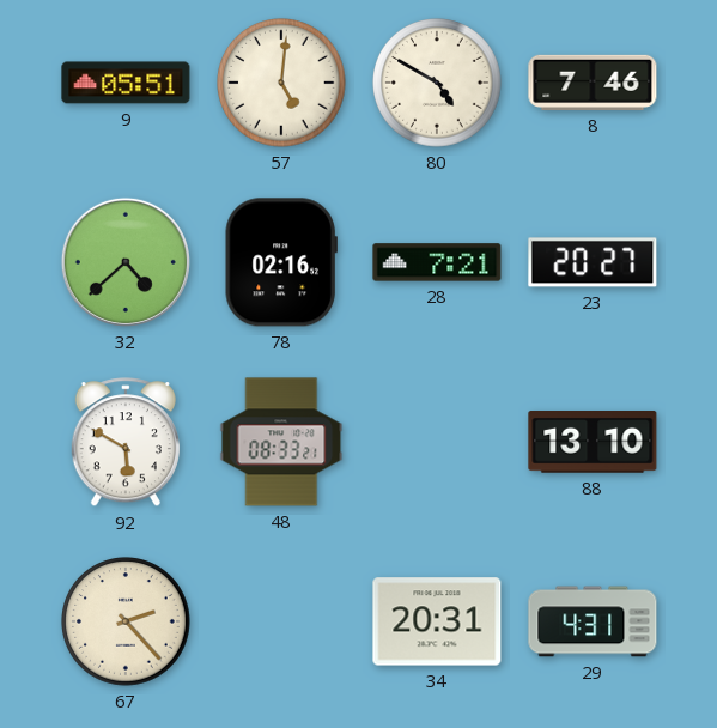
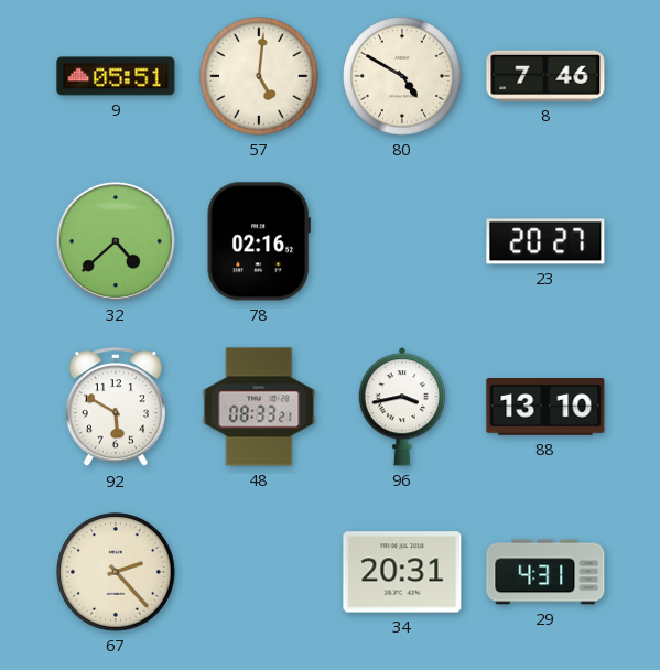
28: 7:21 -> none (437, 262)
96: none -> 3:43 (401, 407)
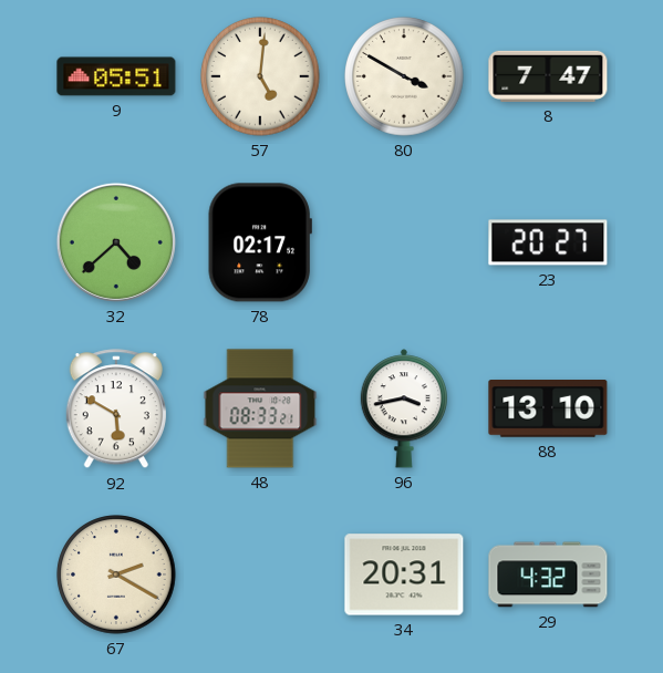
80: 4:50 -> 3:50 (404, 76)
8: 7:46 -> 7:47 (548, 76)
78: 02:16 -> 02:17 (260, 242)
67: 2:23 -> 2:20 (116, 574)
29: 4:31 -> 4:32 (548, 574)
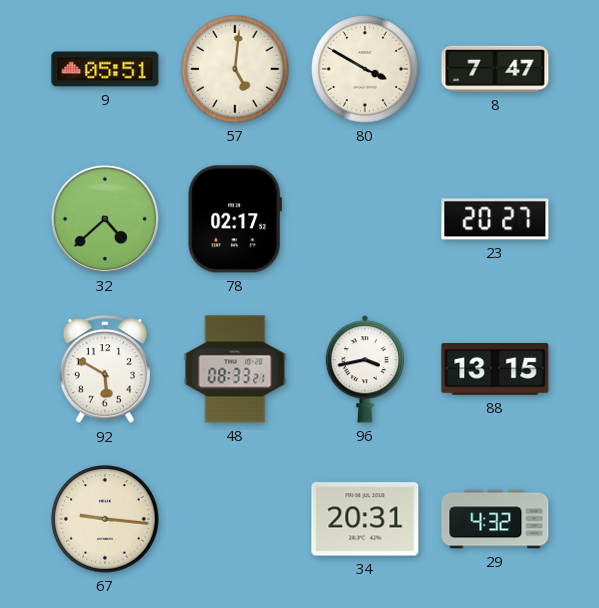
88: 13:10 -> 13:15 (495, 370)
67: 2:20 -> 9:16 (105, 519)
